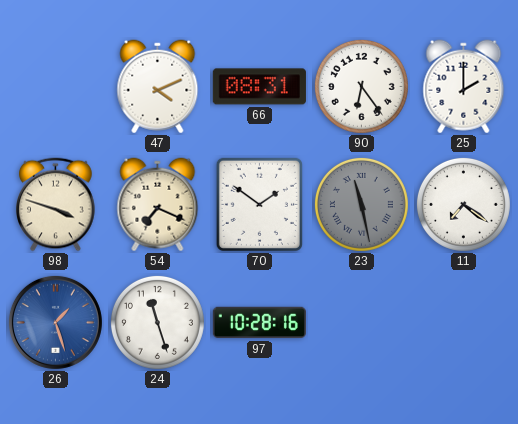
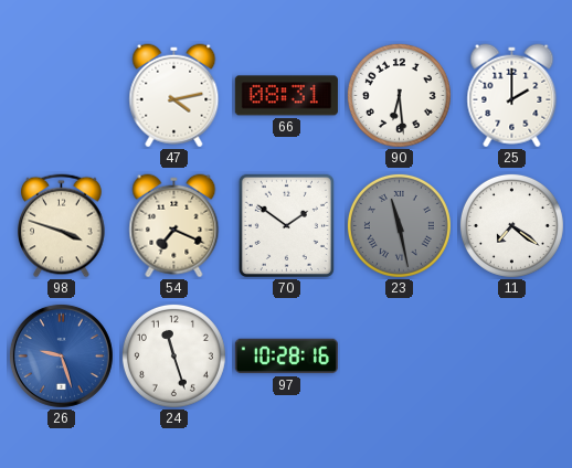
47: 4:11 -> 4:13 (174, 96)
90: 6:24 -> 6:29 (399, 95)
26: 1:27 -> 9:27 (61, 355)
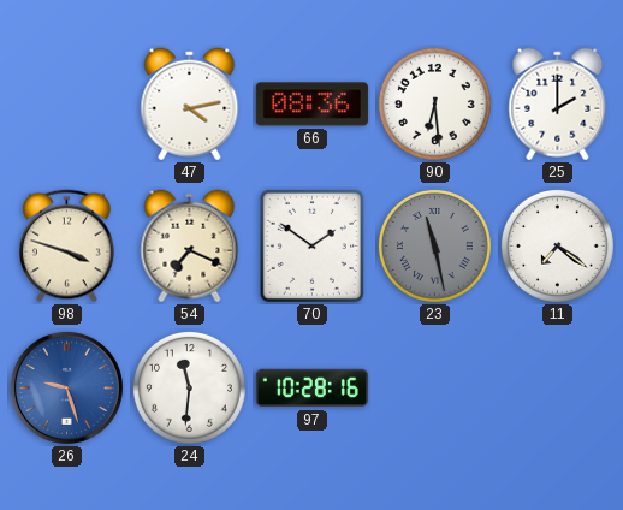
66: 08:31 -> 08:36 (311, 105)
24: 11:27 -> 11:31 (189, 387)
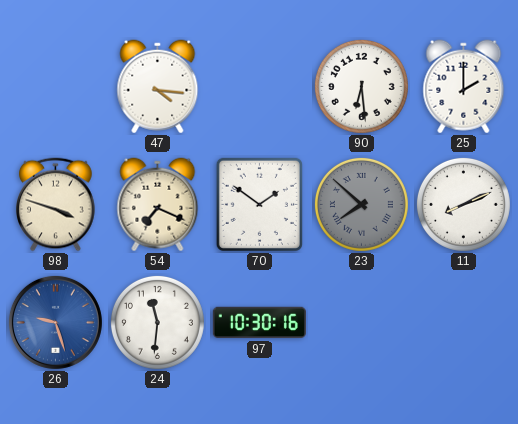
47: 4:13 -> 4:16 (158, 87)
66: 08:36 -> none (311, 105)
23: 11:28 -> 7:52 (361, 204)
11: 7:21 -> 8:11 (463, 204)
97: 10:28 -> 10:30 (259, 323)
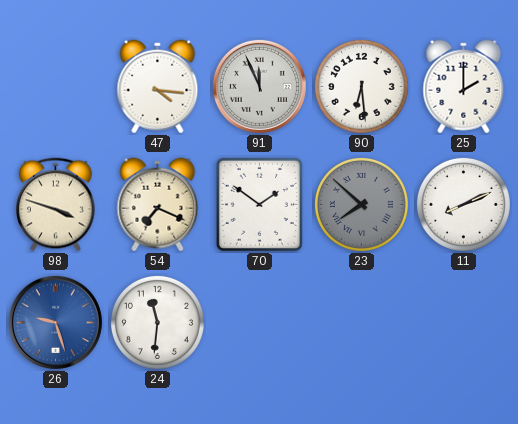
91: none -> 11:56 (259, 86)
97: 10:30 -> none (259, 323)
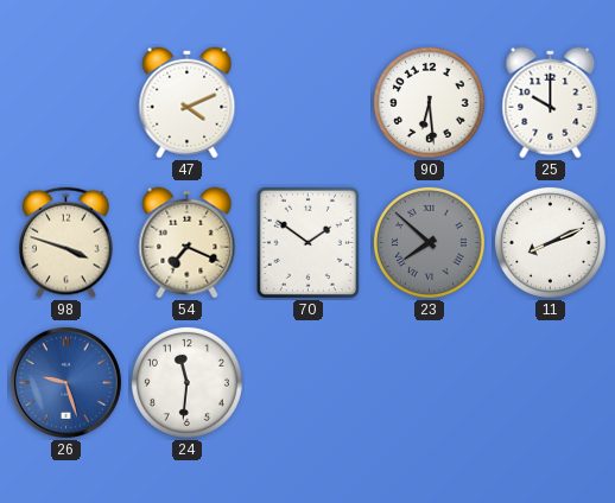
47: 4:16 -> 4:11 (188, 103)
91: 11:56 -> none (259, 86)
25: 2:00 -> 10:00 (551, 103)
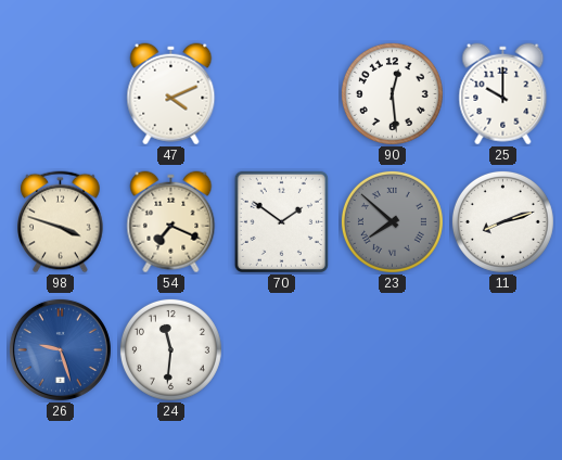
90: 6:29 -> 12:29 (392, 93)
11: 8:11 -> 8:12 (502, 221)
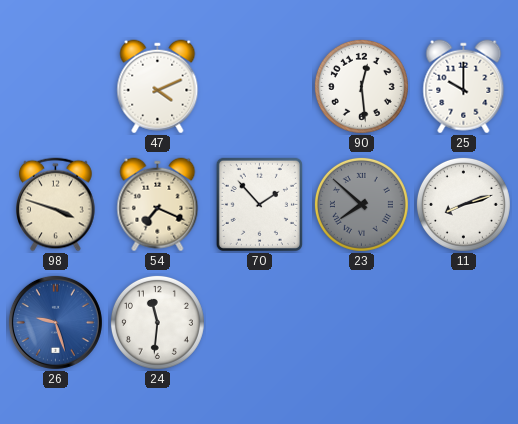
70: 1:51 -> 1:53 (259, 204)
